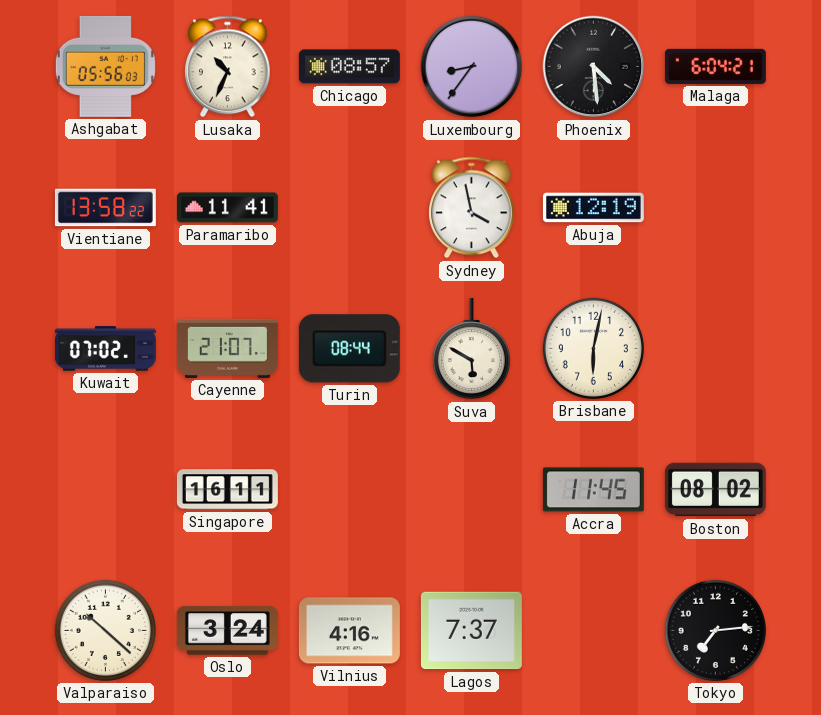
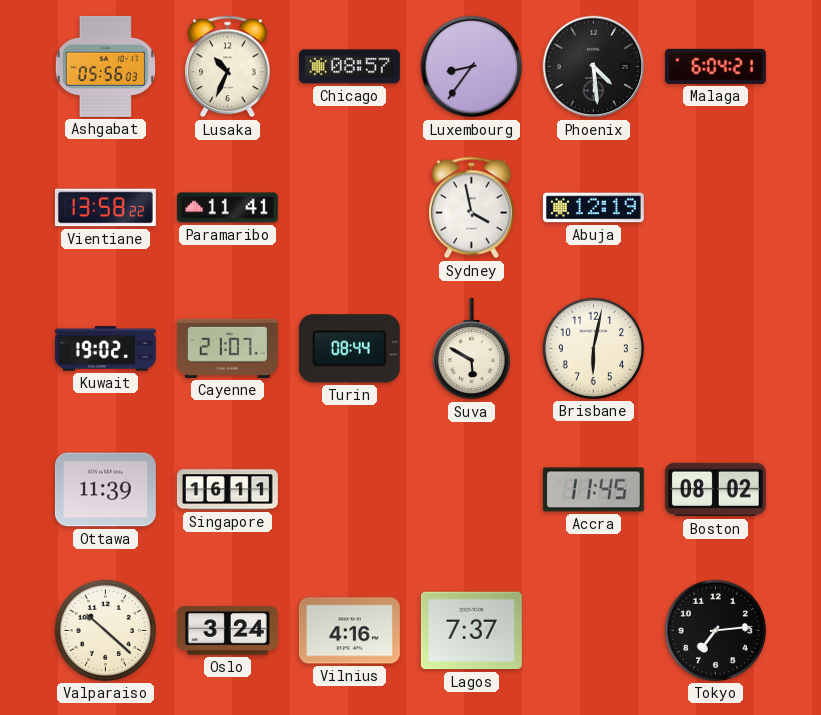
Kuwait: 07:02 -> 19:02 (105, 349)
Ottawa: none -> 11:39 (105, 490)
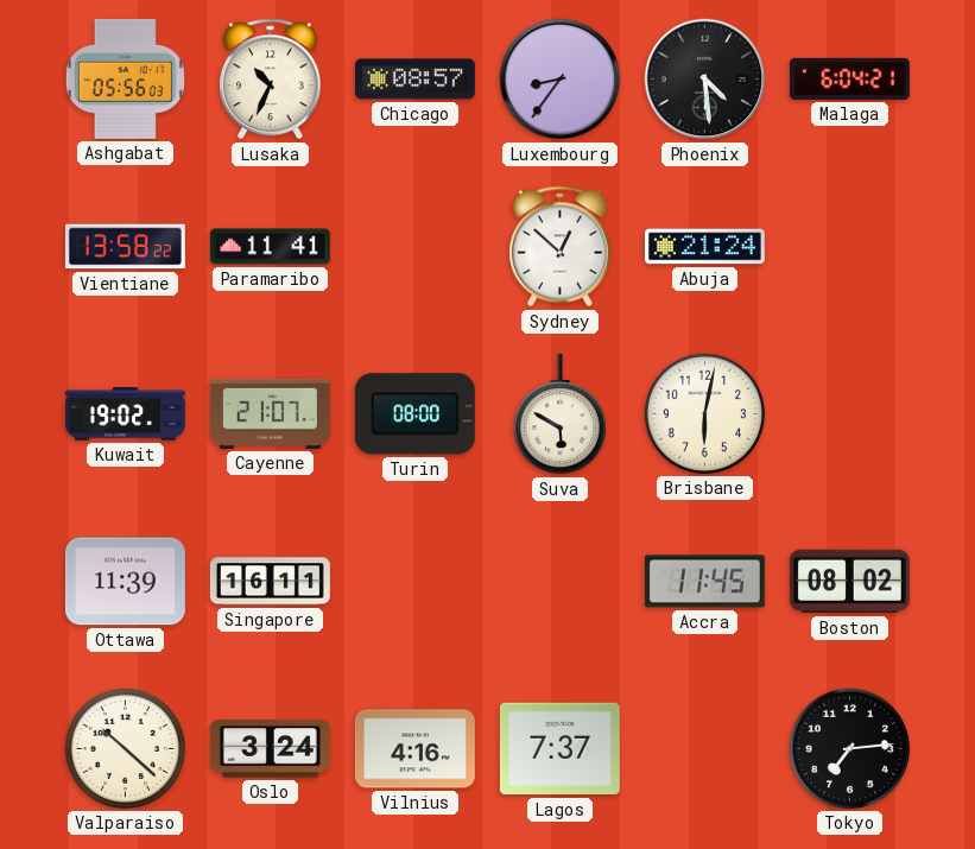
Sydney: 3:58 -> 12:52 (561, 247)
Abuja: 12:19 -> 21:24 (704, 247)
Turin: 08:44 -> 08:00 (414, 414)
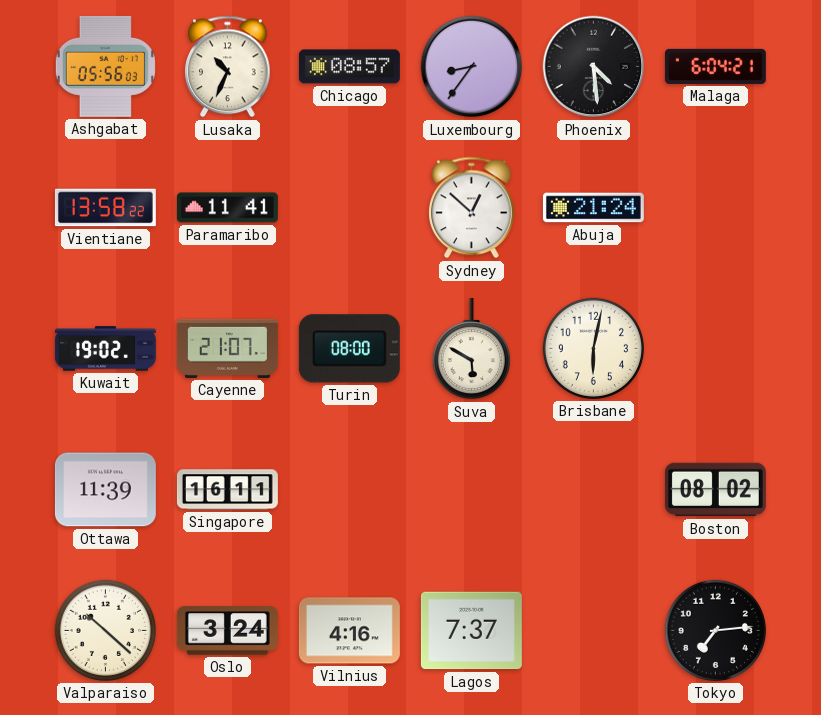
Accra: 11:45 -> none (704, 582)
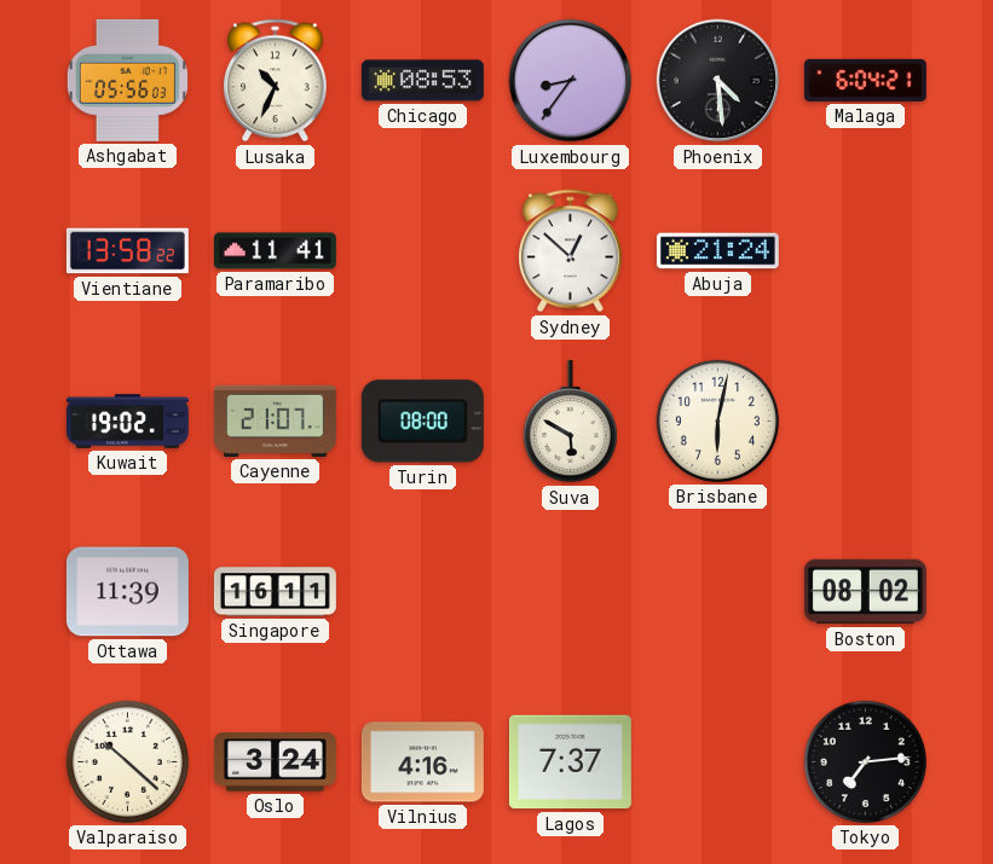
Chicago: 08:57 -> 08:53 (422, 81)
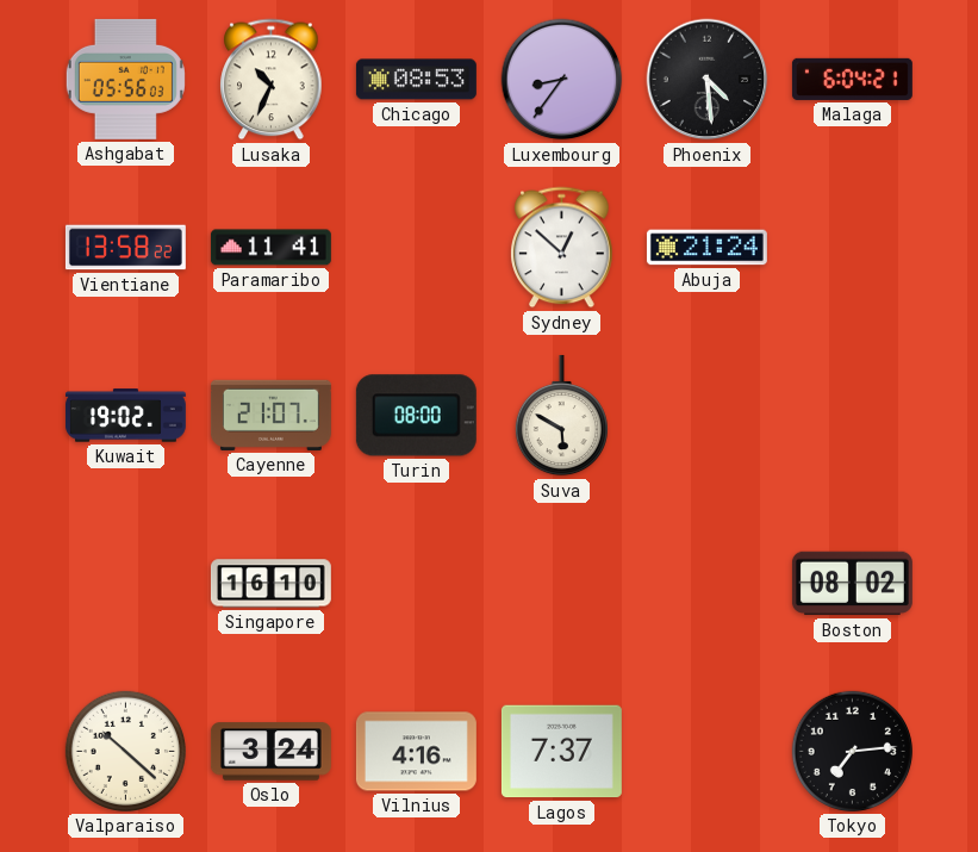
Brisbane: 6:02 -> none (717, 421)
Ottawa: 11:39 -> none (127, 592)
Singapore: 16:11 -> 16:10 (270, 584)
